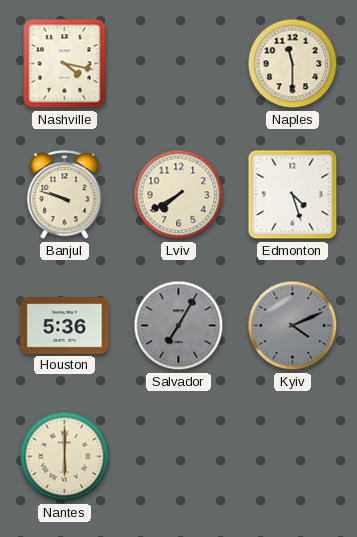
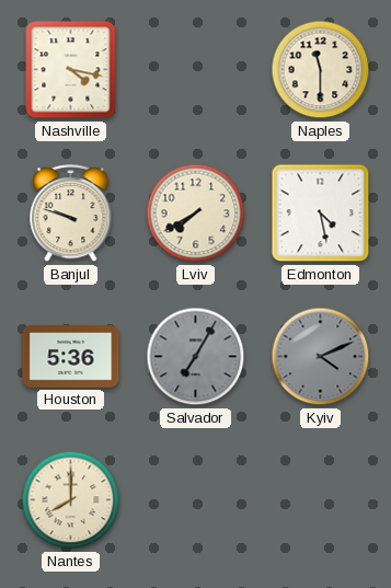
Edmonton: 4:27 -> 4:28 (321, 214)
Nantes: 6:00 -> 8:00 (71, 500)
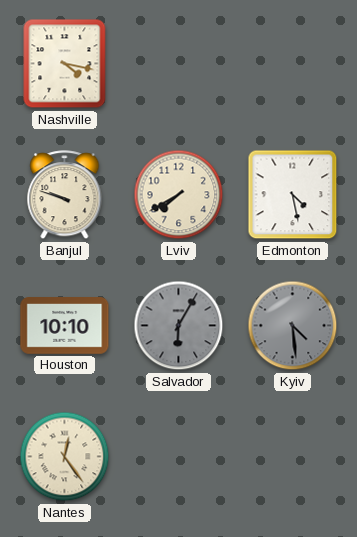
Naples: 11:30 -> none (321, 70)
Houston: 5:36 -> 10:10 (65, 326)
Salvador: 7:05 -> 6:05 (179, 326)
Kyiv: 4:11 -> 4:29 (293, 326)
Nantes: 8:00 -> 12:24 (65, 457)
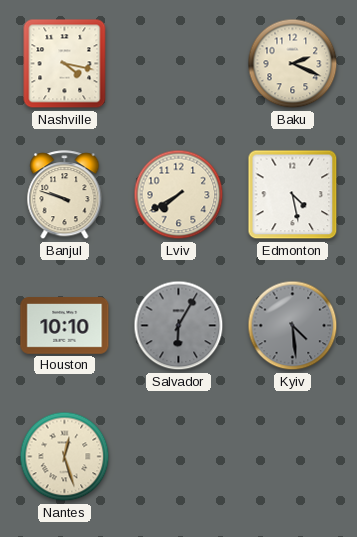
Baku: none -> 2:19 (293, 64)
Nantes: 12:24 -> 12:27 (65, 457)
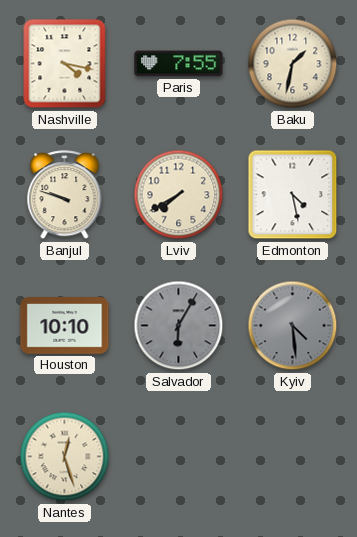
Paris: none -> 7:55 (179, 64)
Baku: 2:19 -> 1:32 (293, 64)
